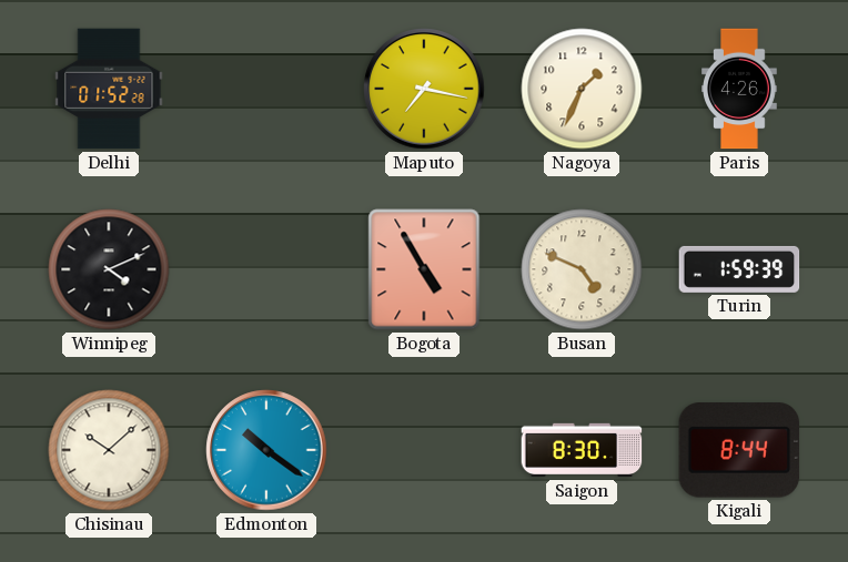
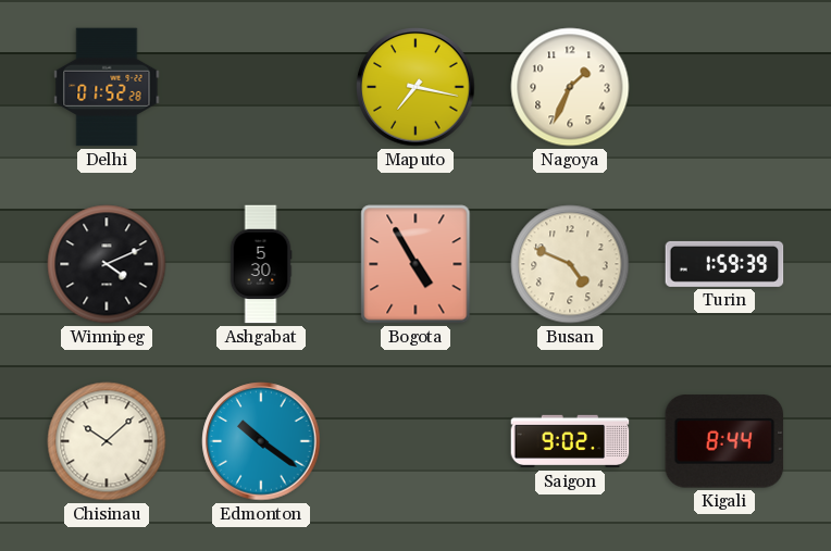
Paris: 4:26 -> none (739, 89)
Ashgabat: none -> 5:30 (261, 264)
Saigon: 8:30 -> 9:02 (570, 441)
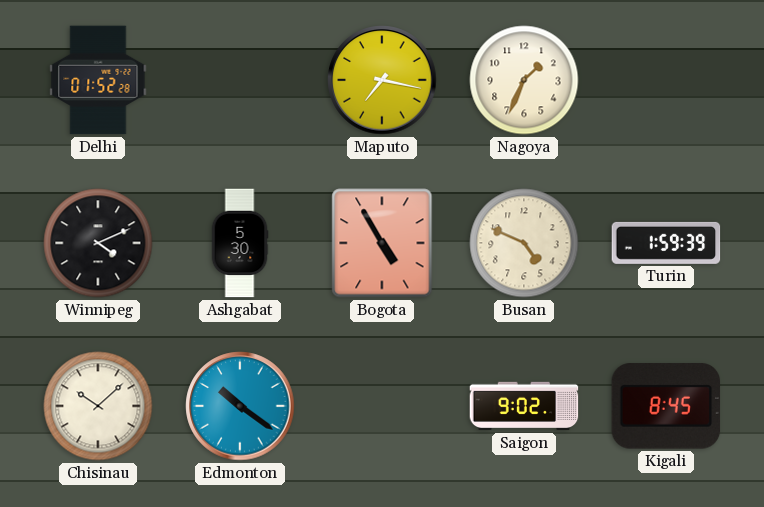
Kigali: 8:44 -> 8:45 (666, 406)
